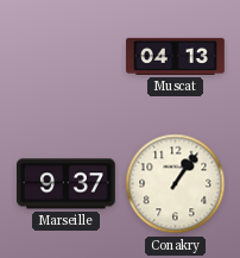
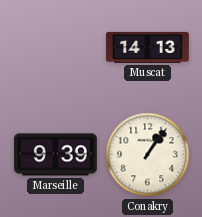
Muscat: 04:13 -> 14:13 (148, 47)
Marseille: 9:37 -> 9:39 (56, 155)
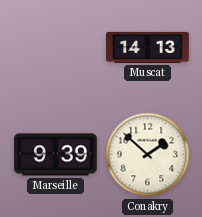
Conakry: 1:06 -> 1:52 (148, 155)
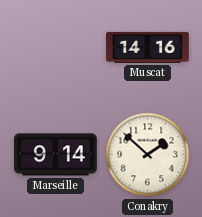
Muscat: 14:13 -> 14:16 (148, 47)
Marseille: 9:39 -> 9:14 (56, 155)
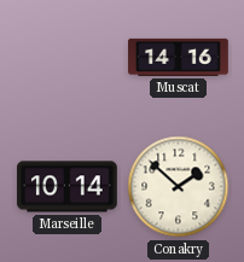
Marseille: 9:14 -> 10:14 (68, 187)
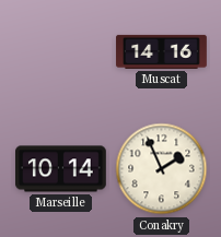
Conakry: 1:52 -> 1:56 (162, 169)
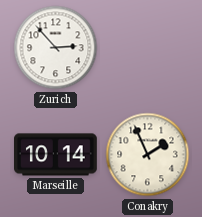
Zurich: none -> 2:53 (56, 48)
Muscat: 14:16 -> none (162, 51)
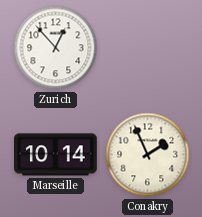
Zurich: 2:53 -> 12:53 (56, 48)
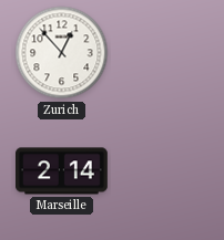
Marseille: 10:14 -> 2:14 (62, 171)
Conakry: 1:56 -> none (148, 155)
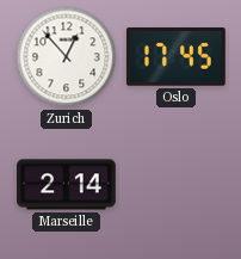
Oslo: none -> 17:45 (175, 57)
